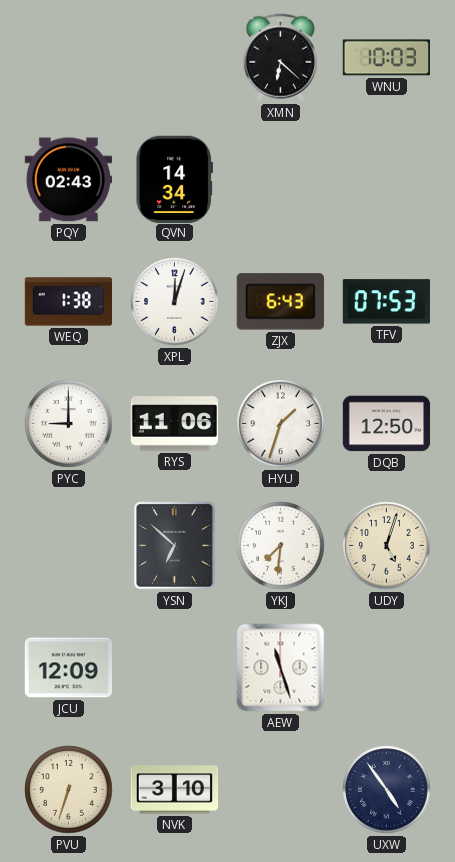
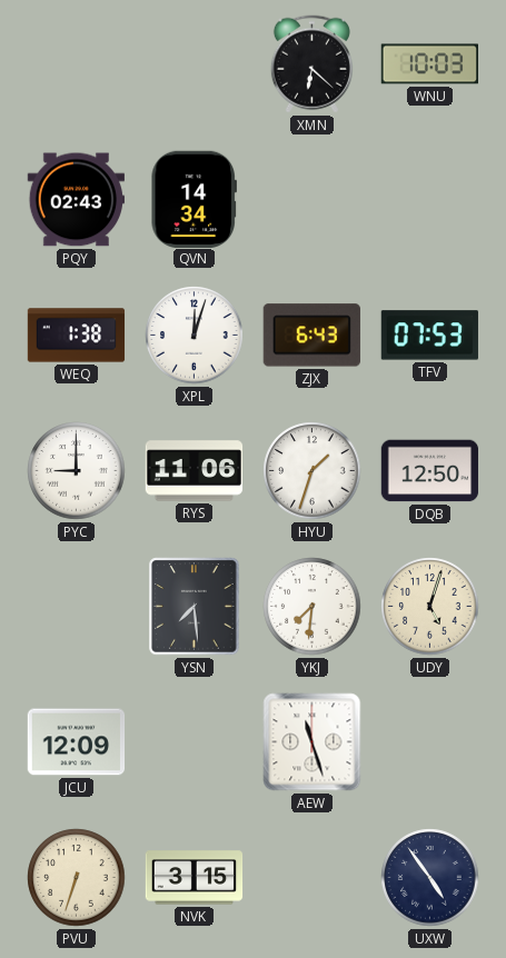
YSN: 6:52 -> 7:29 (195, 607)
NVK: 3:10 -> 3:15 (195, 878)
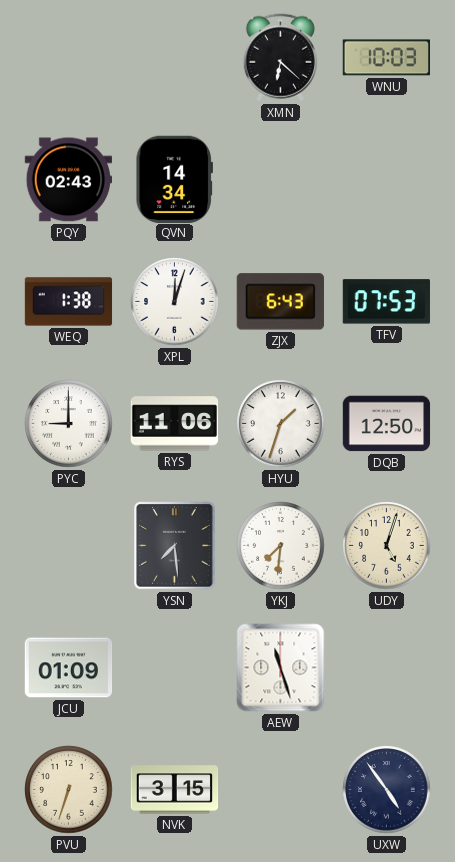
JCU: 12:09 -> 01:09 (69, 668)
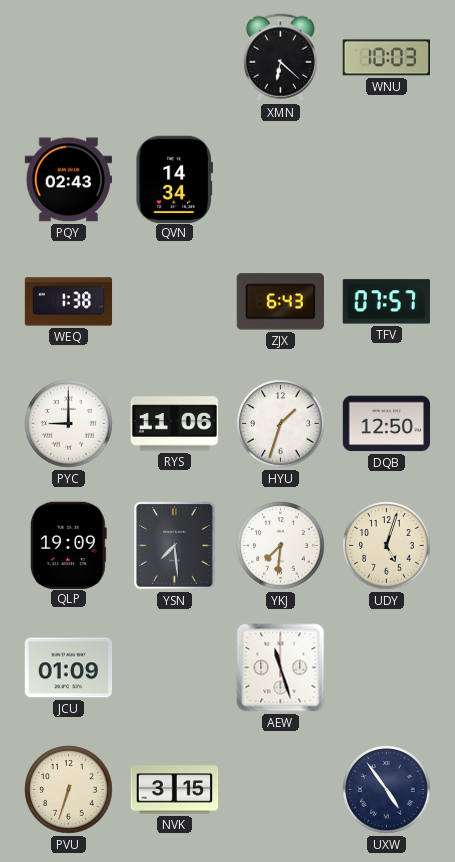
XPL: 12:03 -> none (175, 302)
TFV: 07:53 -> 07:57 (386, 302)
QLP: none -> 19:09 (68, 545)
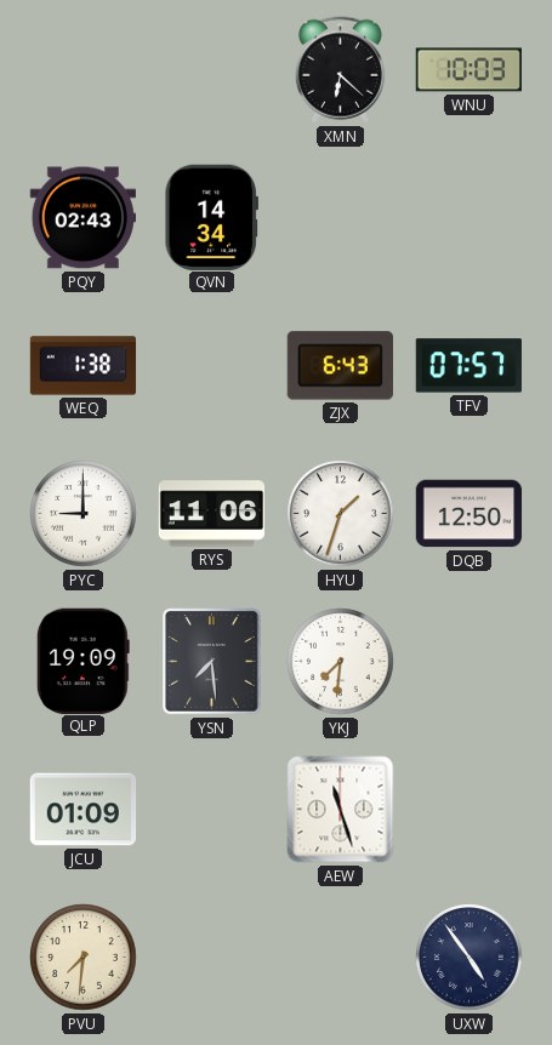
UDY: 5:03 -> none (387, 546)
PVU: 6:33 -> 7:31 (84, 958)
NVK: 3:15 -> none (175, 790)
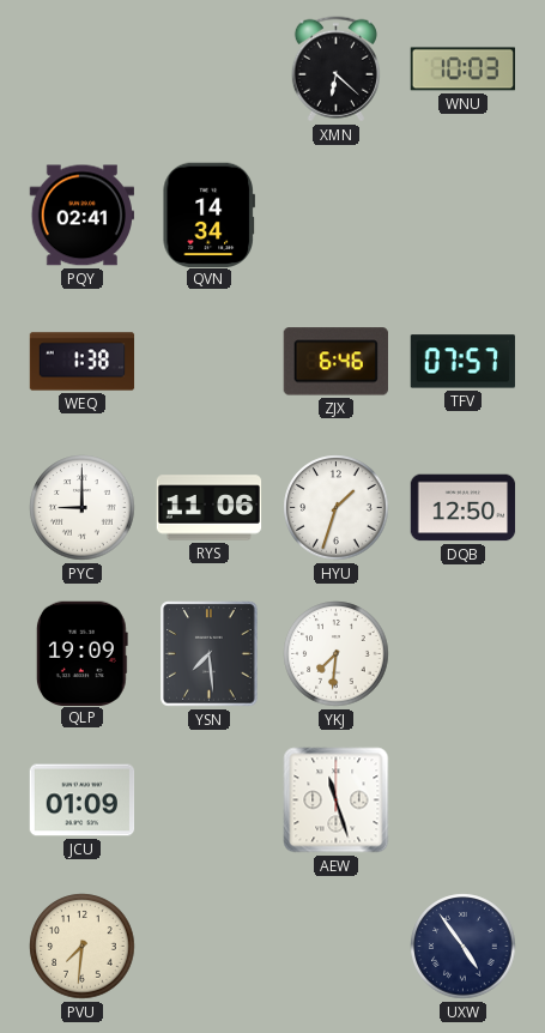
PQY: 02:43 -> 02:41 (81, 216)
ZJX: 6:43 -> 6:46 (335, 362)
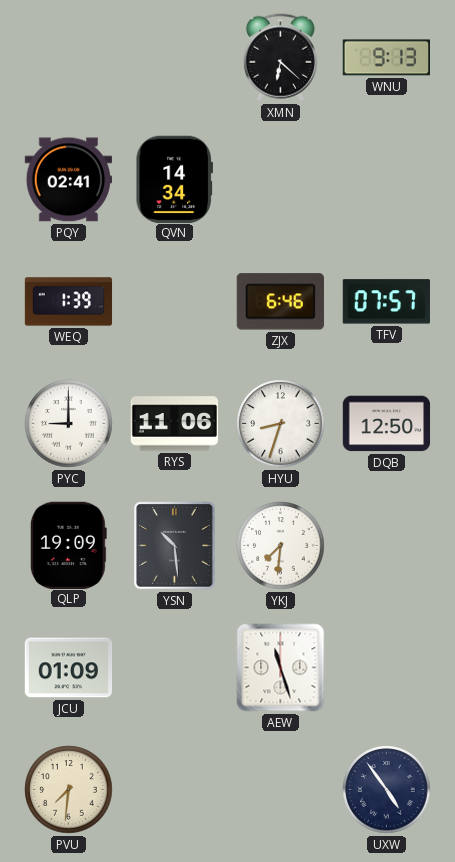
WNU: 10:03 -> 9:13 (386, 58)
WEQ: 1:38 -> 1:39 (69, 302)
HYU: 1:33 -> 8:33 (281, 424)
YSN: 7:29 -> 10:29 (175, 546)
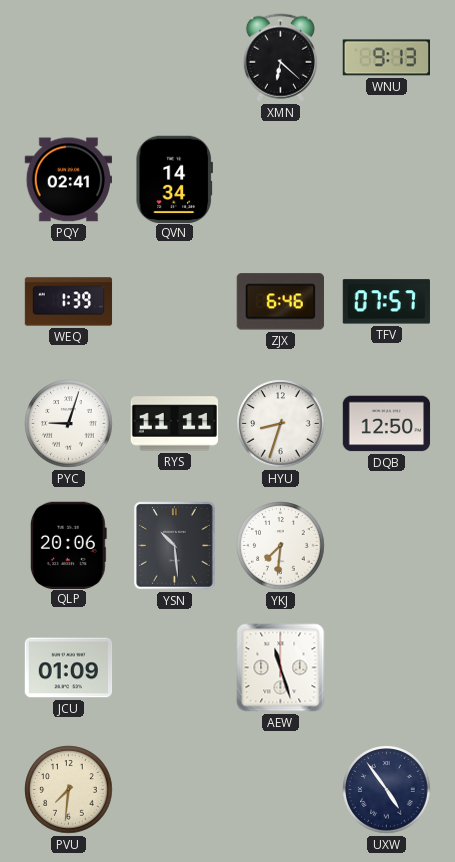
PYC: 9:00 -> 9:03 (69, 424)
RYS: 11:06 -> 11:11 (175, 424)
QLP: 19:09 -> 20:06 (68, 545)
